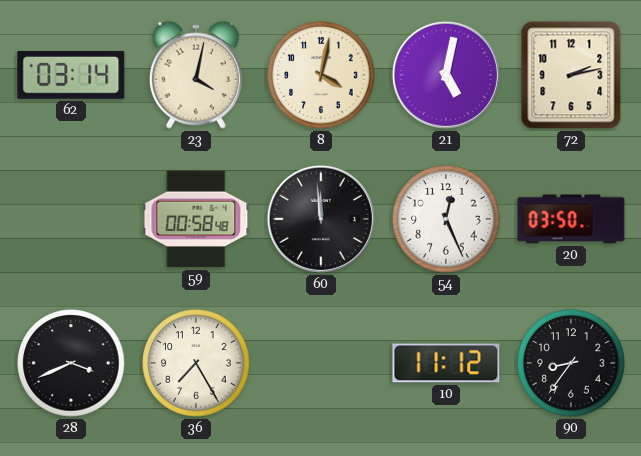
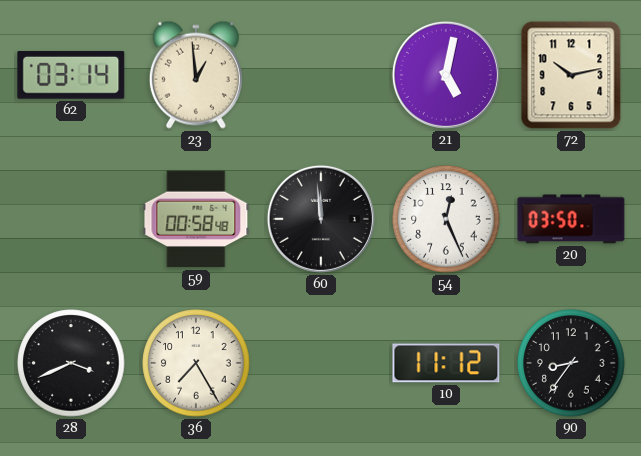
23: 4:02 -> 12:59 (196, 75)
8: 4:02 -> none (321, 75)
72: 2:13 -> 10:13 (571, 75)
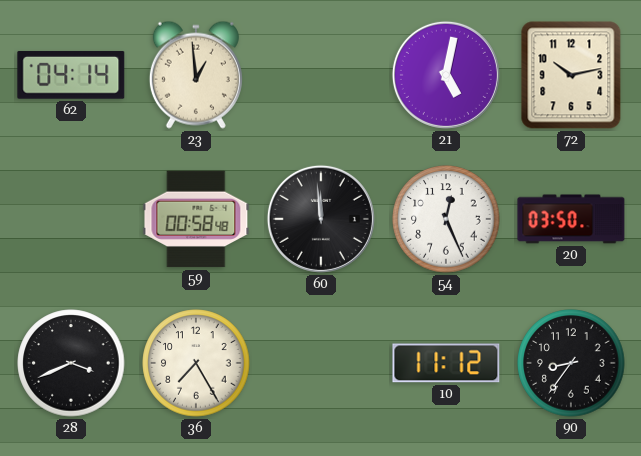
62: 03:14 -> 04:14 (71, 75)
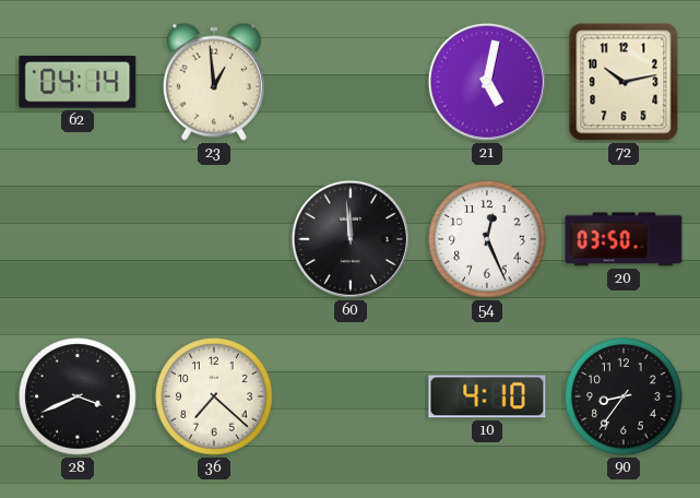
59: 00:58 -> none (196, 219)
36: 7:25 -> 7:22 (214, 396)
10: 11:12 -> 4:10 (487, 396)
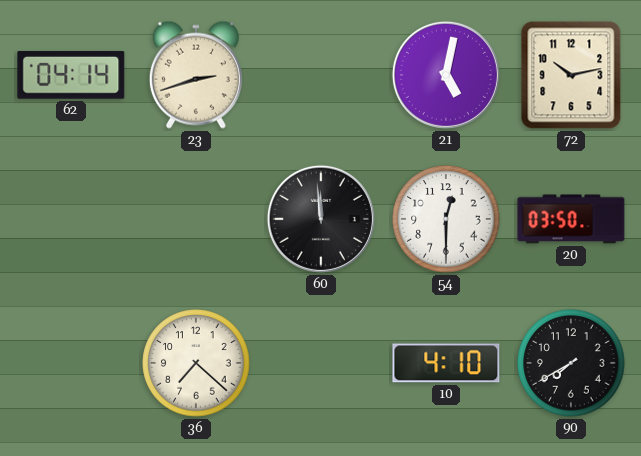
23: 12:59 -> 2:42 (196, 75)
54: 12:26 -> 12:30 (446, 219)
28: 3:41 -> none (78, 396)
90: 8:36 -> 7:40 (571, 363)
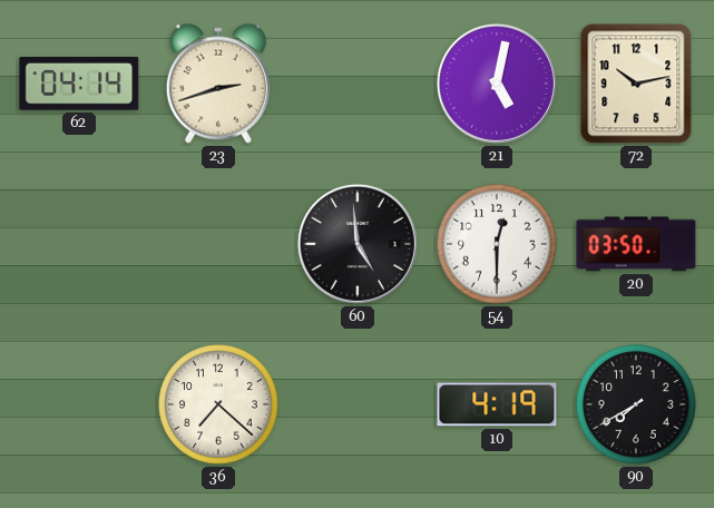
60: 11:59 -> 4:59 (358, 244)
10: 4:10 -> 4:19 (497, 404)
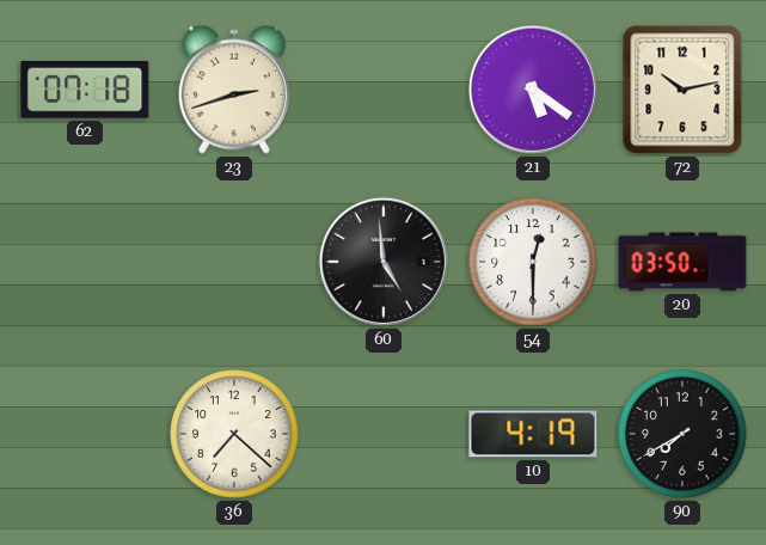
62: 04:14 -> 07:18 (85, 90)
21: 5:02 -> 5:21 (533, 90)
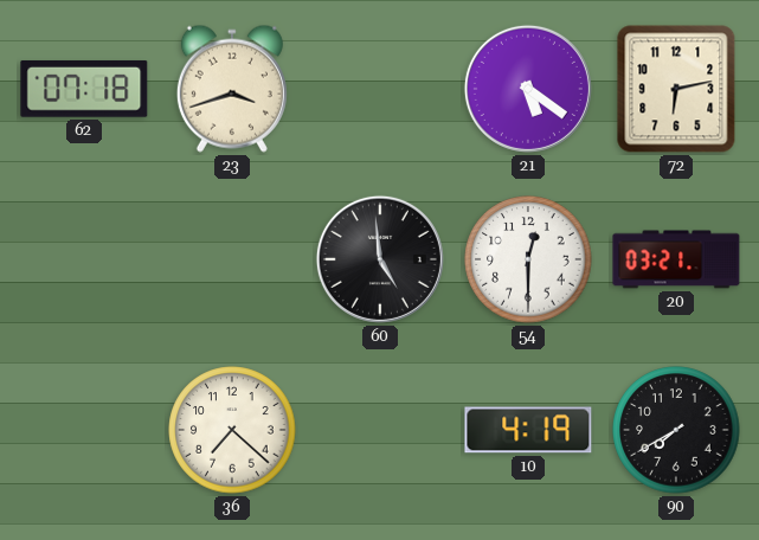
23: 2:42 -> 3:42 (232, 89)
72: 10:13 -> 6:13 (676, 89)
20: 03:50 -> 03:21 (676, 259)
